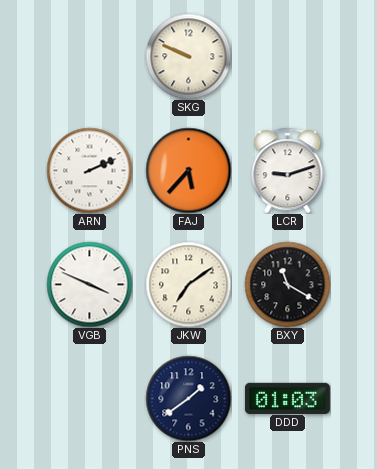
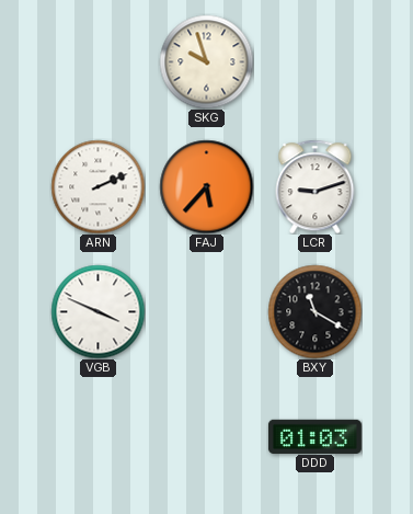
SKG: 9:49 -> 9:57 (206, 61)
JKW: 7:09 -> none (188, 284)
PNS: 1:39 -> none (188, 398)
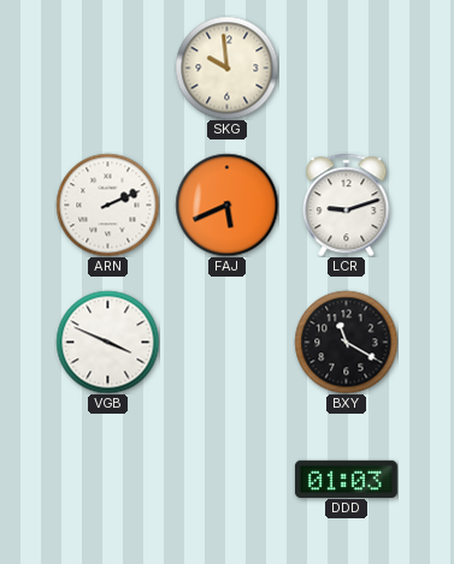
SKG: 9:57 -> 9:59 (226, 67)
FAJ: 5:37 -> 5:41 (226, 204)
